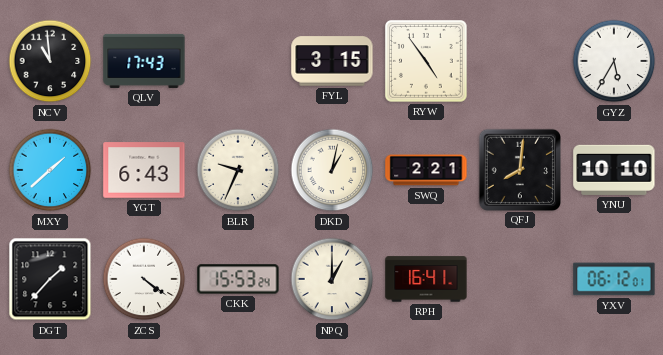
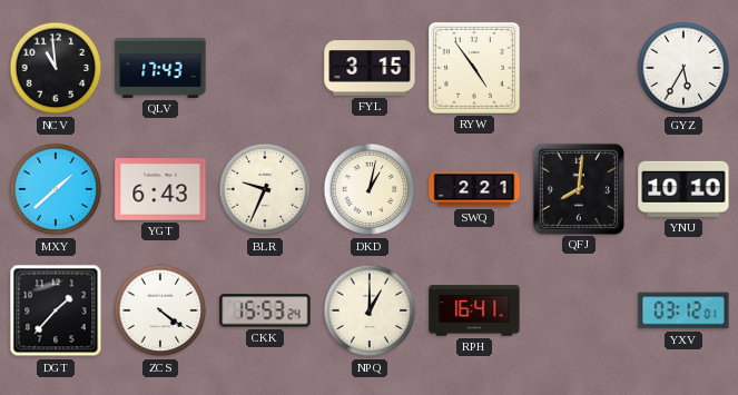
YXV: 06:12 -> 03:12 (683, 310)
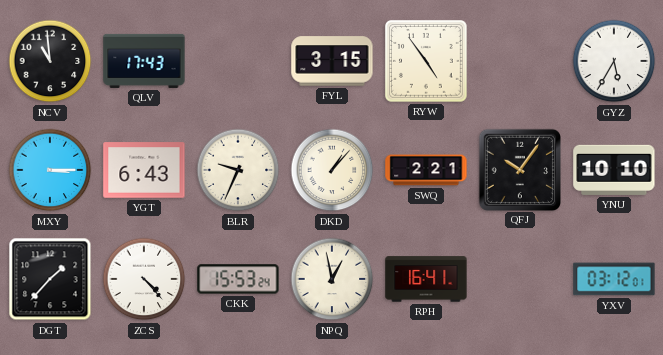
MXY: 1:38 -> 3:15 (50, 170)
DKD: 1:02 -> 1:07 (332, 170)
QFJ: 8:01 -> 10:06 (519, 169)
ZCS: 4:21 -> 4:23 (144, 279)
NPQ: 1:00 -> 12:58 (332, 279)
